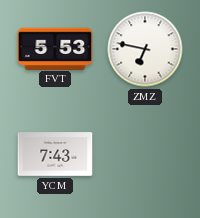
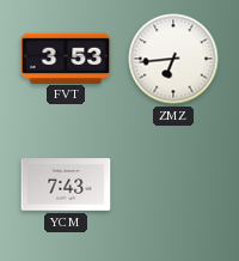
FVT: 5:53 -> 3:53 (66, 57)
ZMZ: 6:47 -> 6:44 (173, 59)
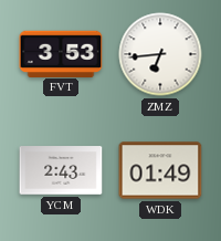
YCM: 7:43 -> 2:43 (61, 170)
WDK: none -> 01:49 (160, 170)
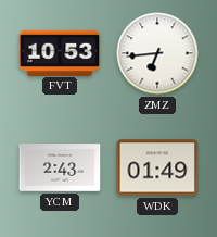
FVT: 3:53 -> 10:53 (60, 52)
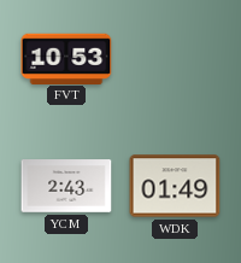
ZMZ: 6:44 -> none (157, 53)
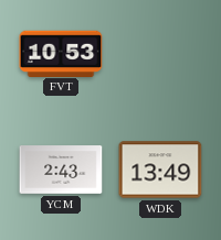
WDK: 01:49 -> 13:49 (160, 170)
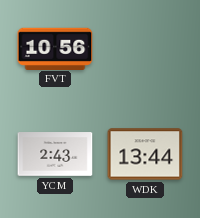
FVT: 10:53 -> 10:56 (55, 48)
WDK: 13:49 -> 13:44 (145, 154)
